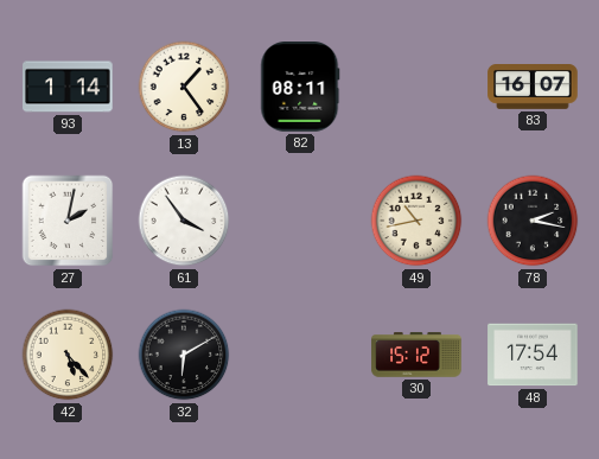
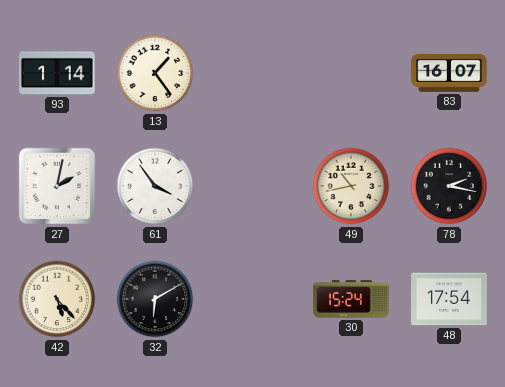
82: 08:11 -> none (300, 87)
30: 15:12 -> 15:24 (351, 299)
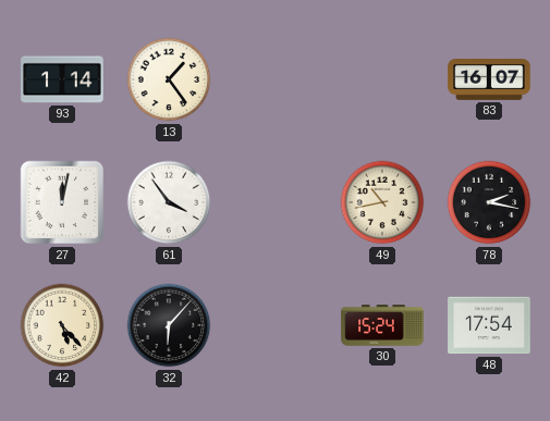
27: 2:02 -> 12:02 (62, 202)
32: 6:10 -> 6:07 (169, 325)
